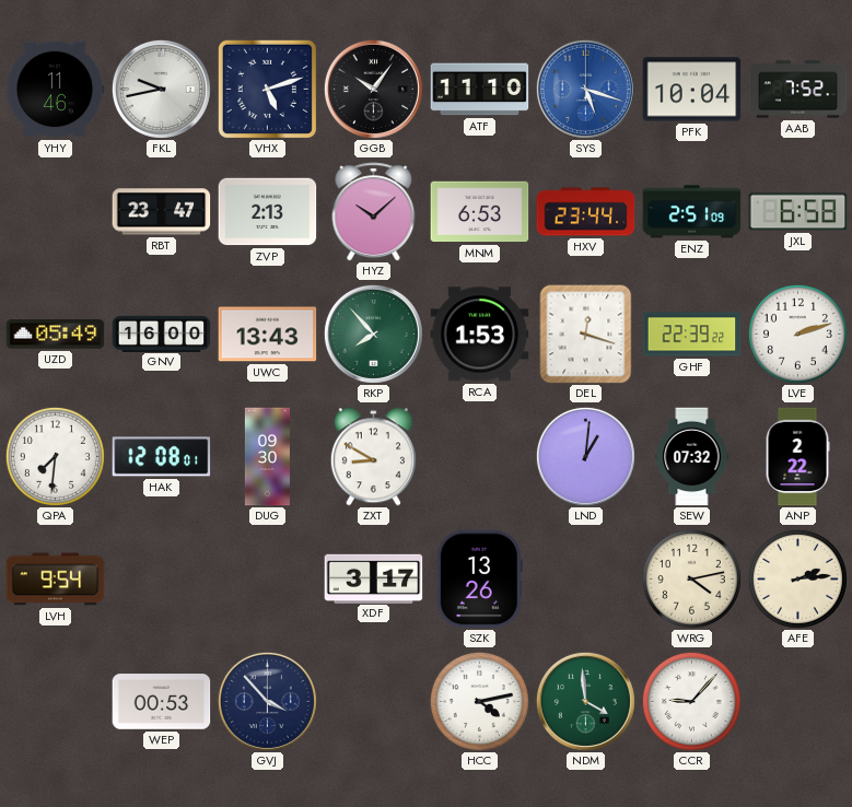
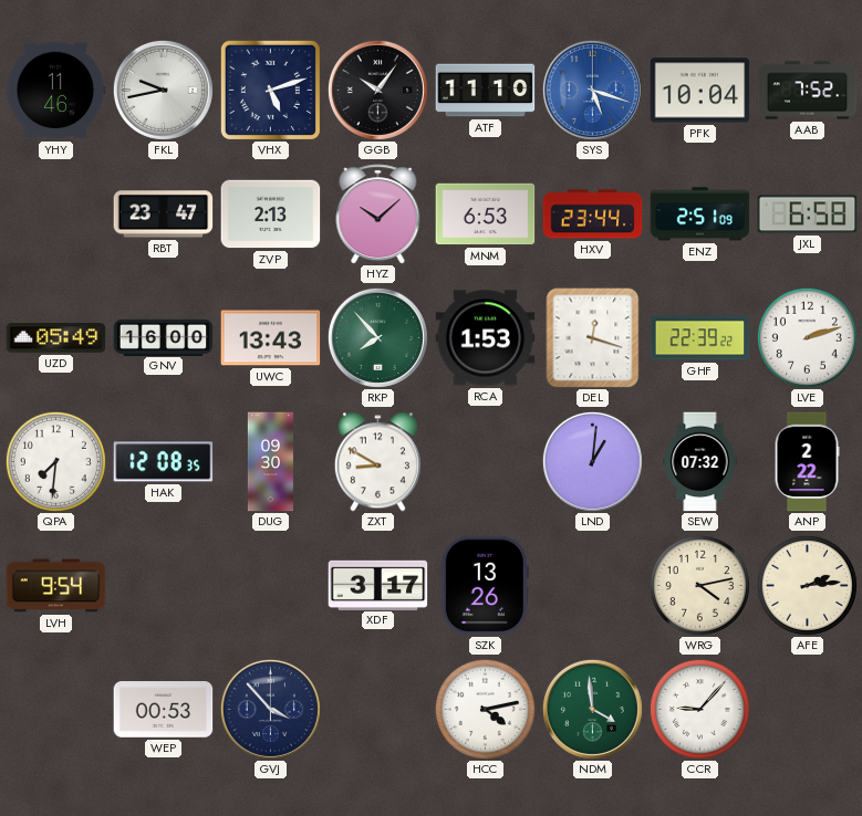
HAK: 12:08:01 -> 12:08:35 (164, 462)
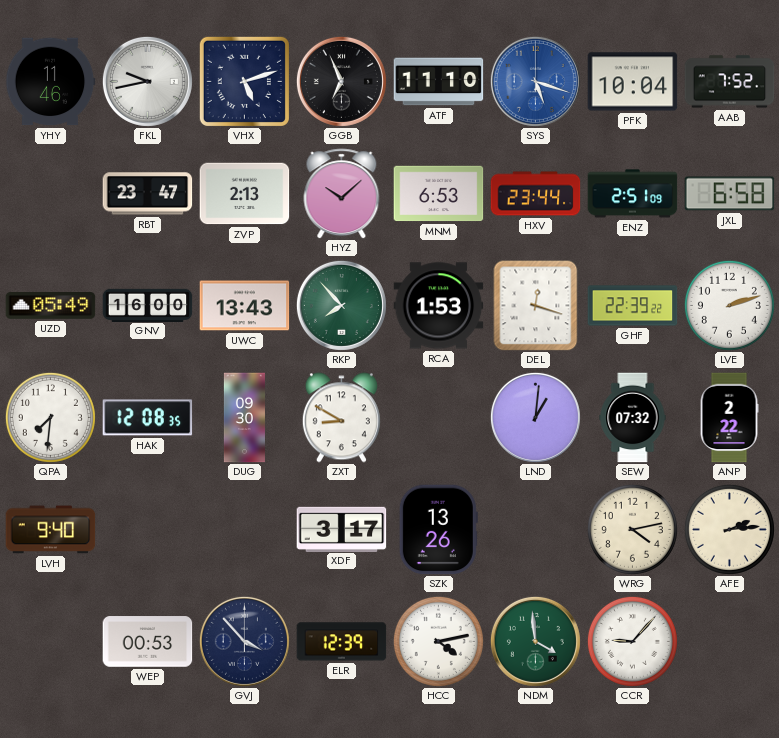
GGB: 10:06 -> 6:56 (341, 81)
LVH: 9:54 -> 9:40 (51, 530)
ELR: none -> 12:39 (342, 642)
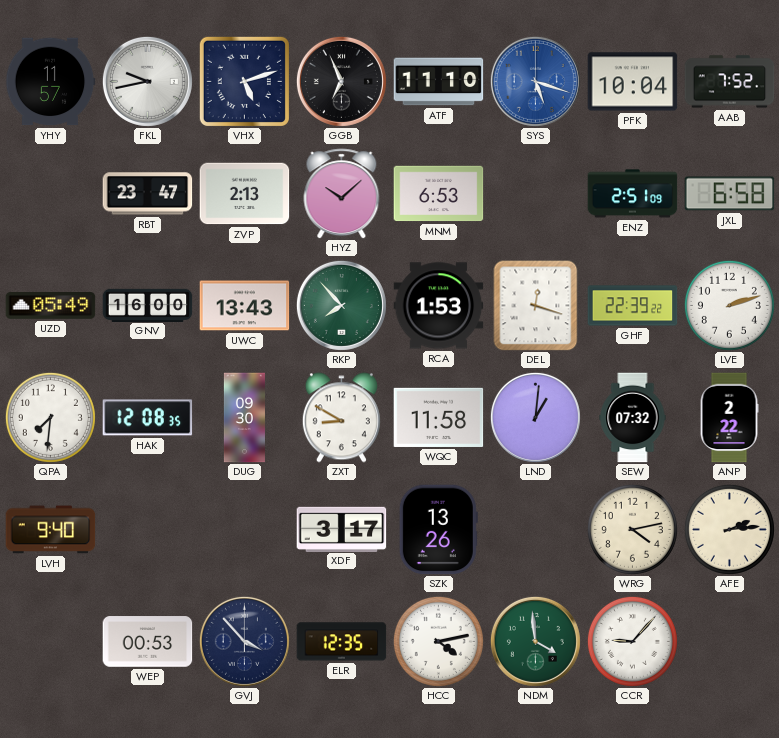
YHY: 11:46 -> 11:57 (50, 82)
HXV: 23:44 -> none (536, 194)
WQC: none -> 11:58 (439, 417)
ELR: 12:39 -> 12:35 (342, 642)
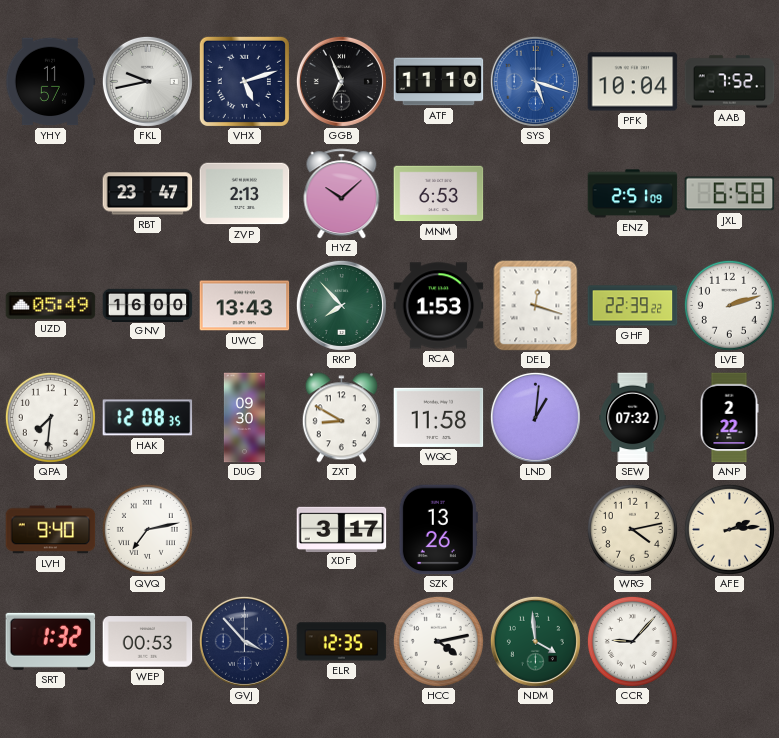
QVQ: none -> 7:13 (147, 529)
SRT: none -> 1:32 (51, 641)
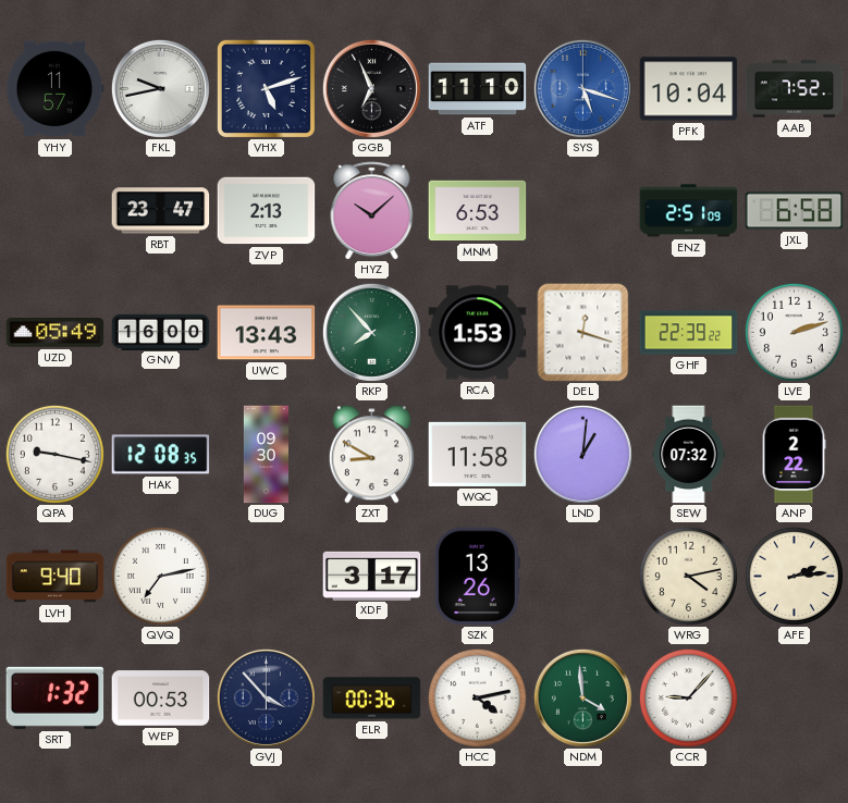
QPA: 7:31 -> 9:17 (54, 454)
ELR: 12:35 -> 00:36 (372, 699)
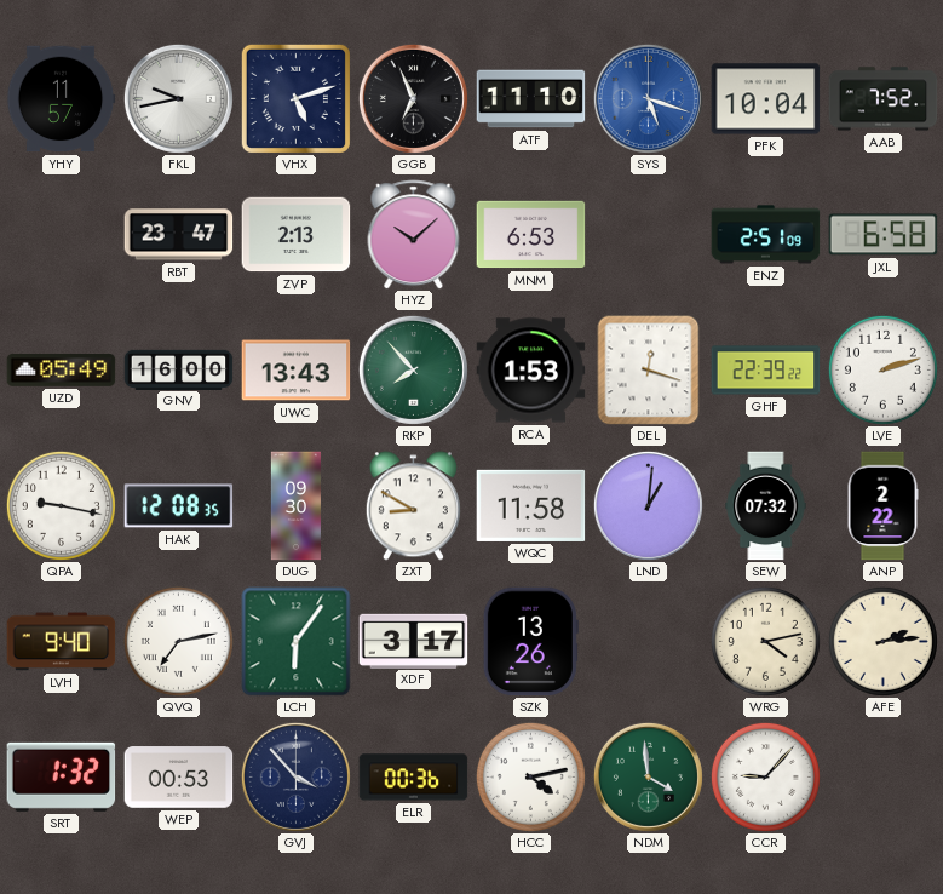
LCH: none -> 6:06 (297, 642)
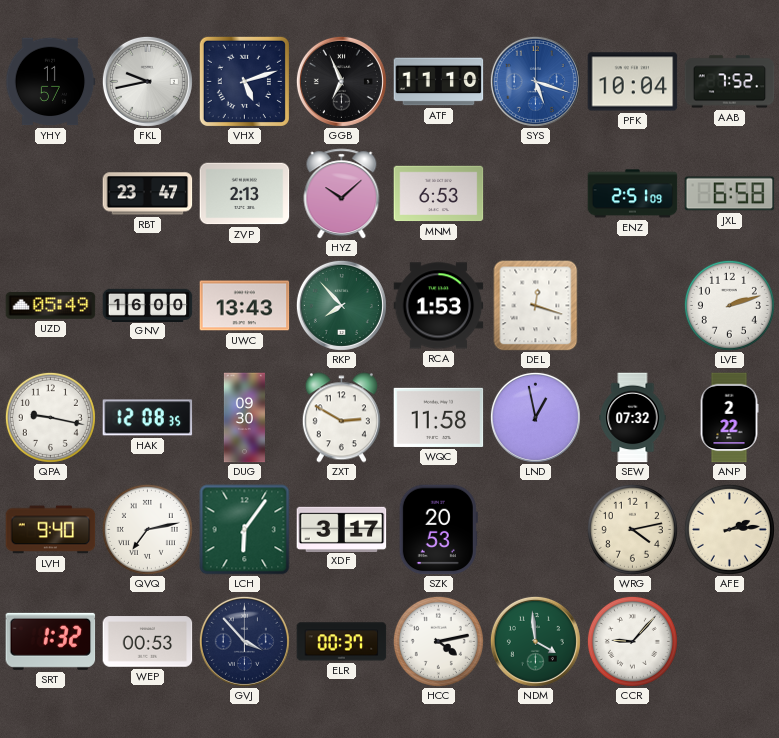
GHF: 22:39 -> none (766, 371)
ZXT: 8:50 -> 2:50 (341, 418)
LND: 1:01 -> 12:58 (535, 417)
SZK: 13:26 -> 20:53 (438, 530)
ELR: 00:36 -> 00:37 (342, 642)
